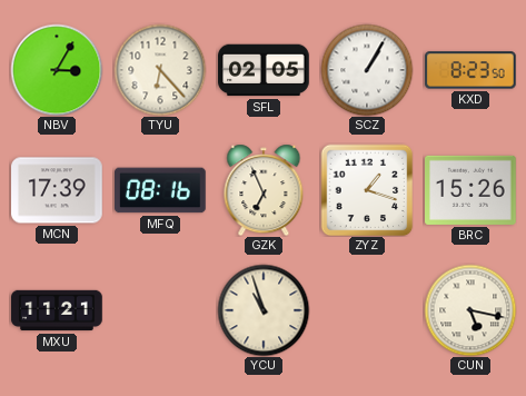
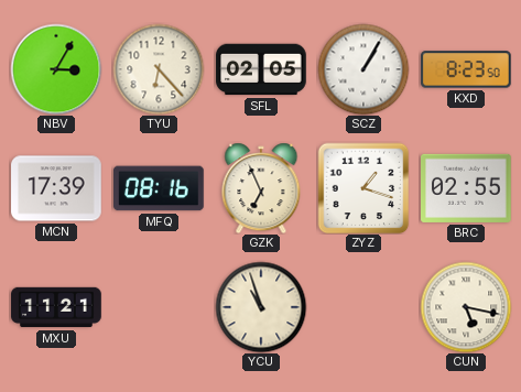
BRC: 15:26 -> 02:55 (467, 188)
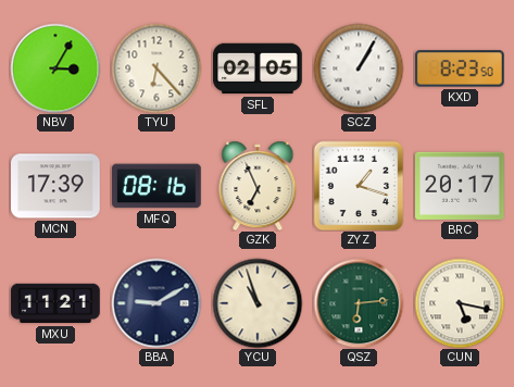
BRC: 02:55 -> 20:17 (461, 186)
BBA: none -> 9:10 (156, 303)
QSZ: none -> 6:14 (359, 303)
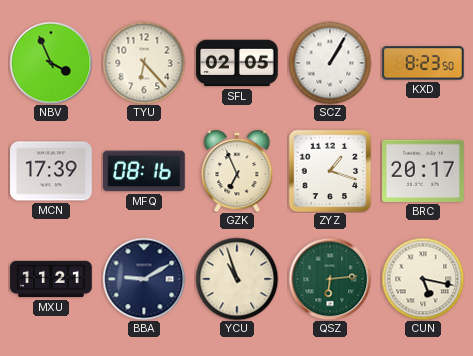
NBV: 3:05 -> 3:56 (51, 63)
